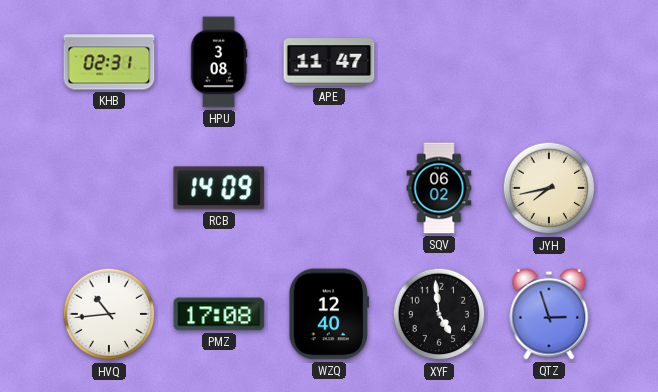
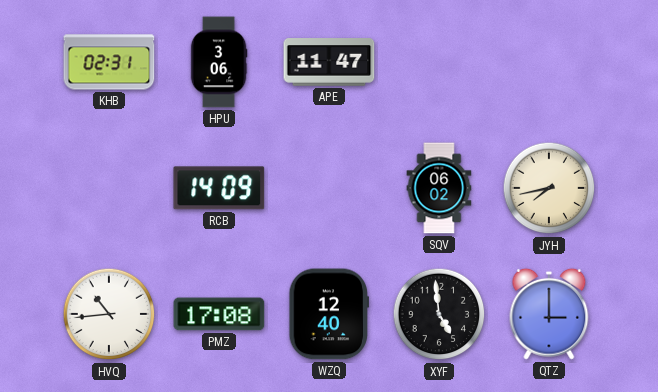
HPU: 3:08 -> 3:06 (219, 62)
QTZ: 2:57 -> 3:00 (549, 314)
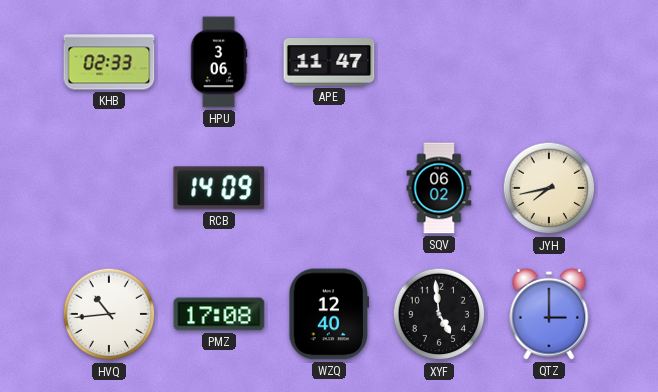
KHB: 02:31 -> 02:33 (109, 62)
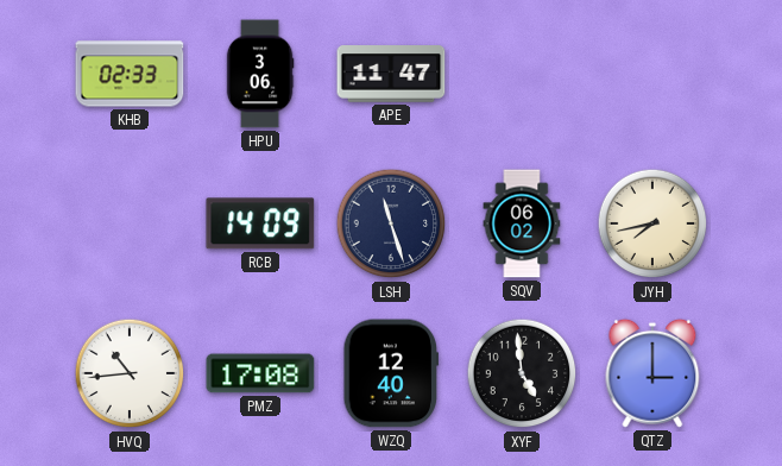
LSH: none -> 11:27 (391, 223)
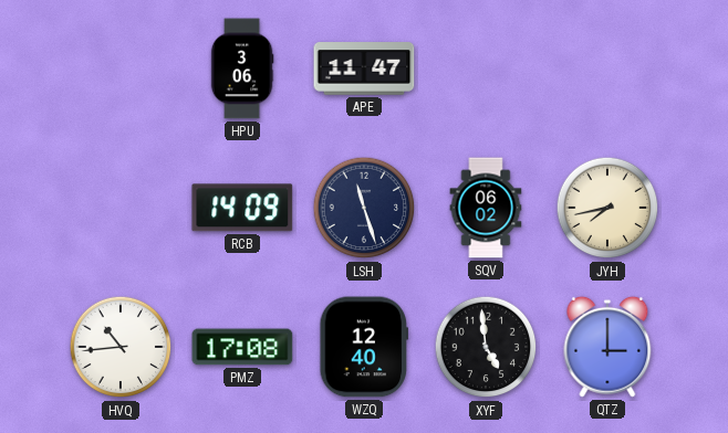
KHB: 02:33 -> none (130, 74)
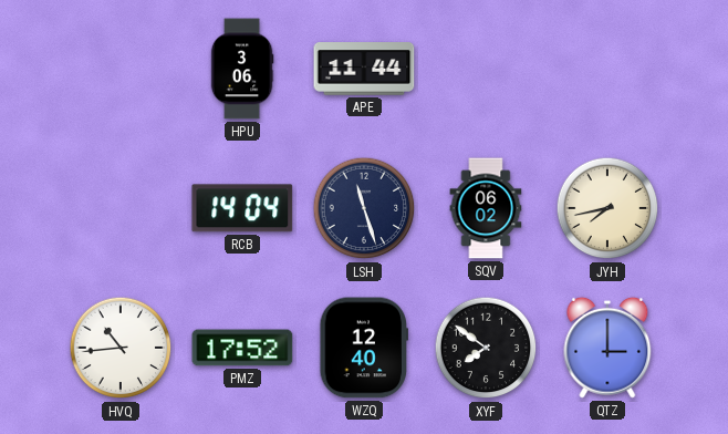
APE: 11:47 -> 11:44 (364, 69)
RCB: 14:09 -> 14:04 (242, 208)
PMZ: 17:08 -> 17:52 (242, 348)
XYF: 4:59 -> 7:51 (486, 348)
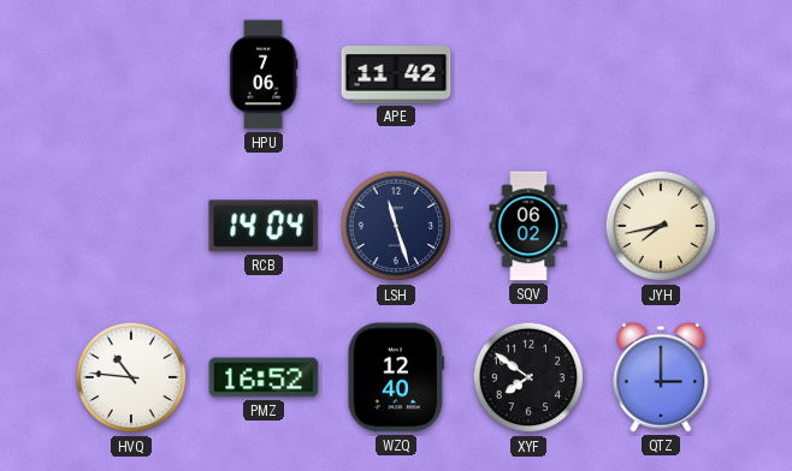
HPU: 3:06 -> 7:06 (264, 74)
APE: 11:44 -> 11:42 (396, 74)
HVQ: 10:44 -> 10:46 (131, 377)
PMZ: 17:52 -> 16:52 (264, 377)
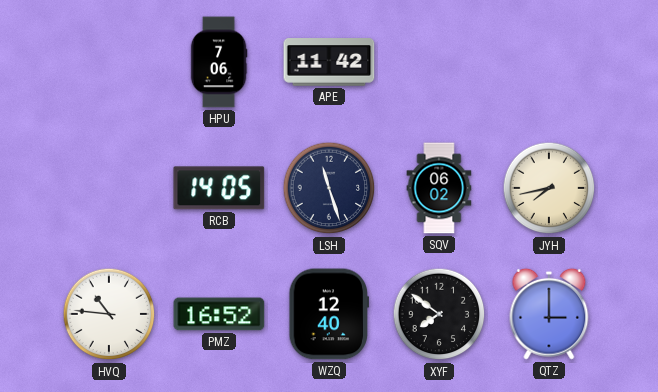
RCB: 14:04 -> 14:05 (219, 188)
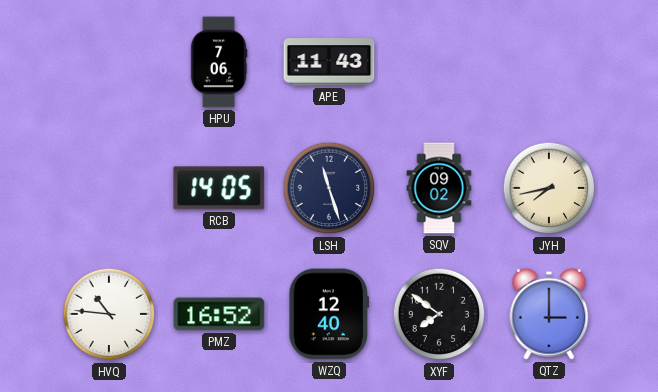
APE: 11:42 -> 11:43 (329, 62)
SQV: 06:02 -> 09:02 (439, 188)
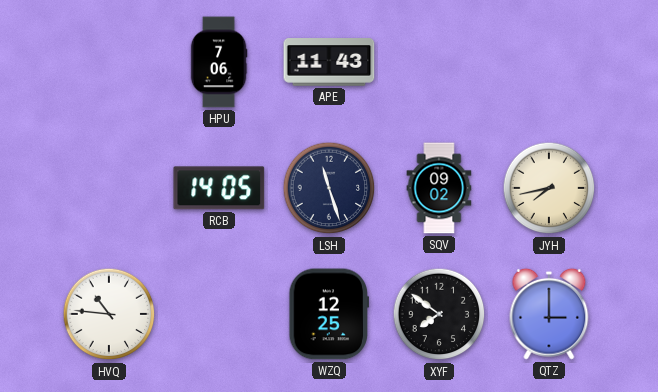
PMZ: 16:52 -> none (219, 314)
WZQ: 12:40 -> 12:25 (328, 314)
